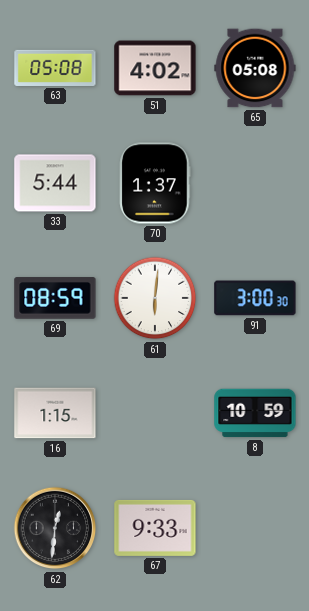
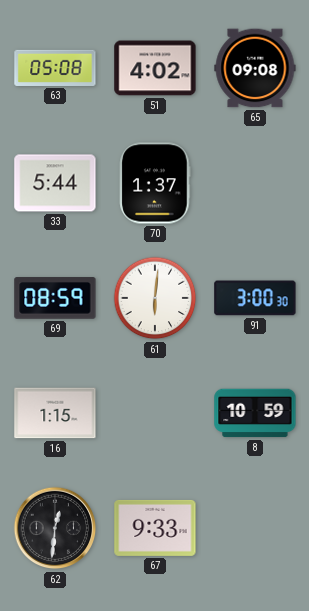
65: 05:08 -> 09:08 (255, 68)
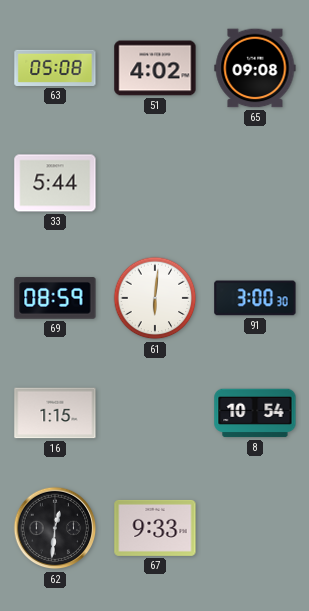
70: 1:37 -> none (155, 183)
8: 10:59 -> 10:54 (255, 413)
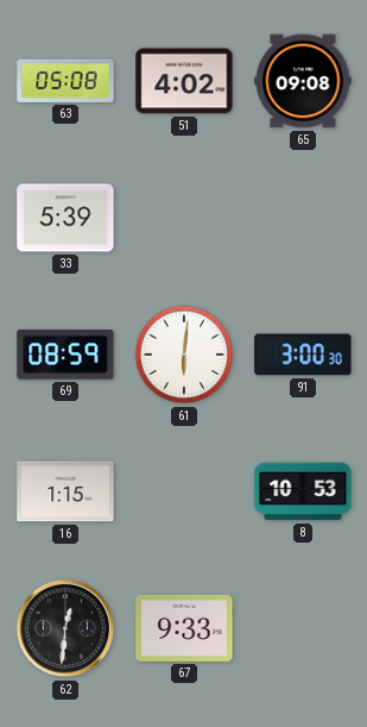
33: 5:44 -> 5:39 (65, 218)
8: 10:54 -> 10:53 (303, 491)
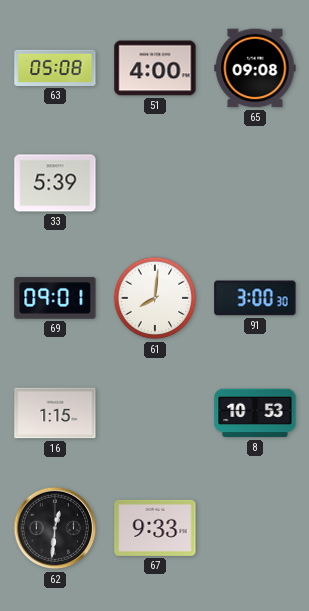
51: 4:02 -> 4:00 (155, 68)
69: 08:59 -> 09:01 (55, 298)
61: 6:01 -> 8:01 (155, 298)
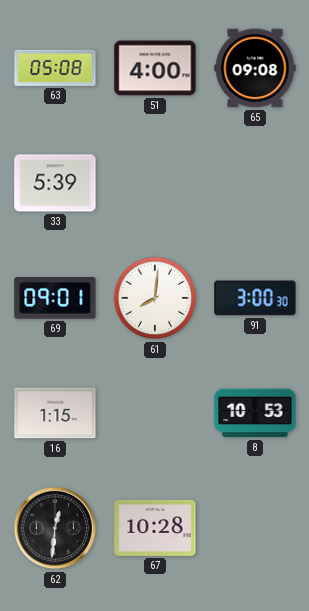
67: 9:33 -> 10:28 (155, 528)
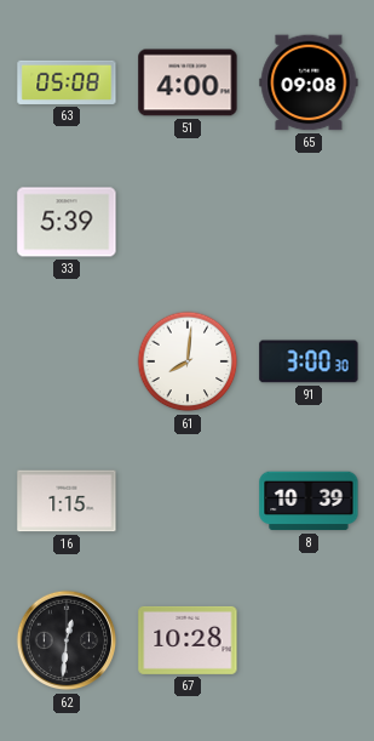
69: 09:01 -> none (55, 298)
8: 10:53 -> 10:39 (309, 501)
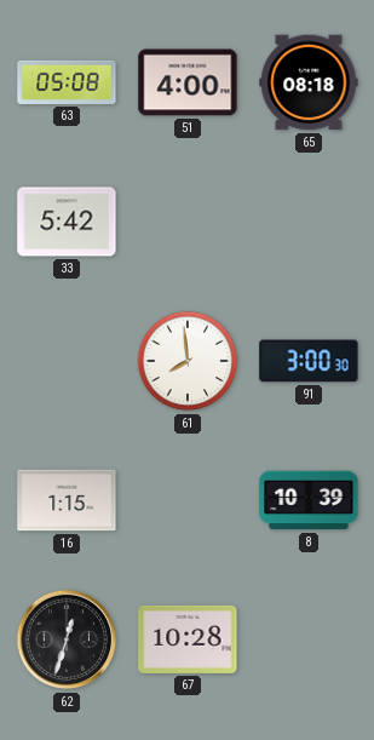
65: 09:08 -> 08:18 (309, 82)
33: 5:39 -> 5:42 (67, 222)
61: 8:01 -> 7:59 (188, 361)
62: 12:31 -> 12:33 (67, 639)
